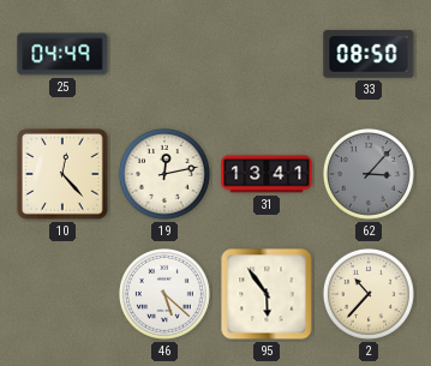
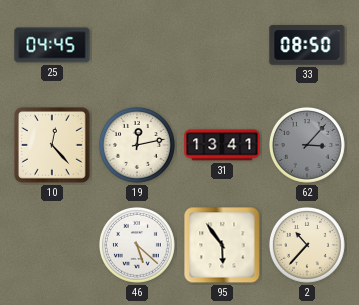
25: 04:49 -> 04:45 (52, 45)
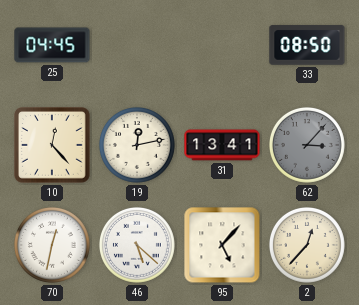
70: none -> 12:32 (52, 245)
95: 5:54 -> 5:07 (222, 245)
2: 10:37 -> 12:37 (307, 245)
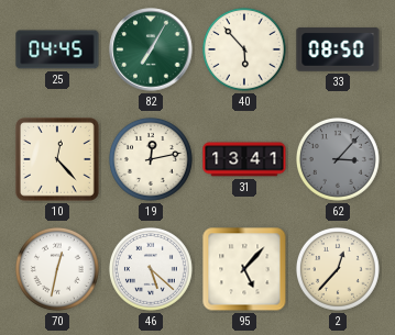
82: none -> 7:05 (151, 49)
40: none -> 5:53 (244, 49)
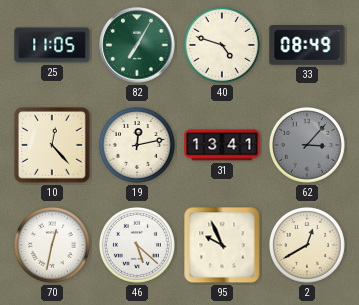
25: 04:45 -> 11:05 (52, 45)
40: 5:53 -> 4:48 (222, 45)
33: 08:50 -> 08:49 (307, 45)
95: 5:07 -> 9:56 (222, 245)
2: 12:37 -> 12:40 (307, 245)
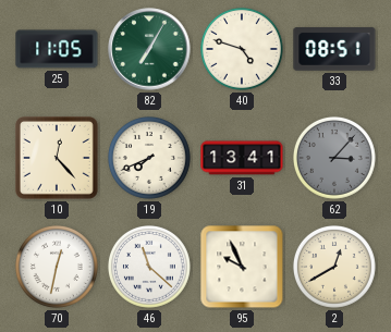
33: 08:49 -> 08:51 (334, 49)
19: 12:13 -> 7:41 (149, 158)
46: 5:22 -> 11:22 (149, 267)
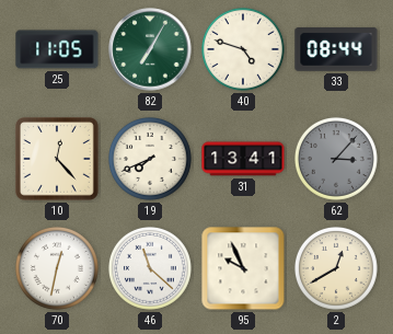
33: 08:51 -> 08:44 (336, 49)
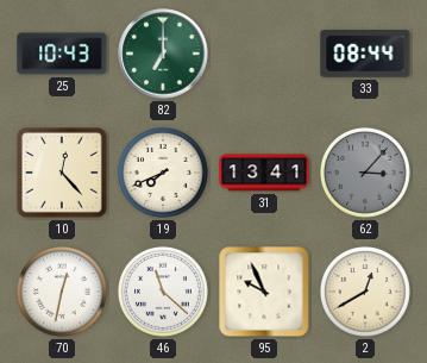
25: 11:05 -> 10:43 (62, 54)
82: 7:05 -> 7:00 (163, 54)
40: 4:48 -> none (243, 49)
